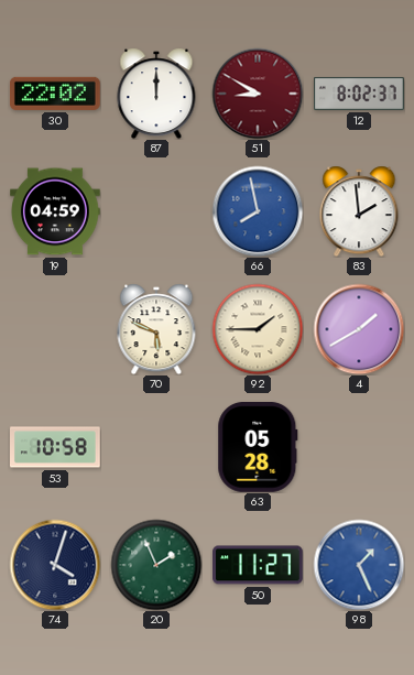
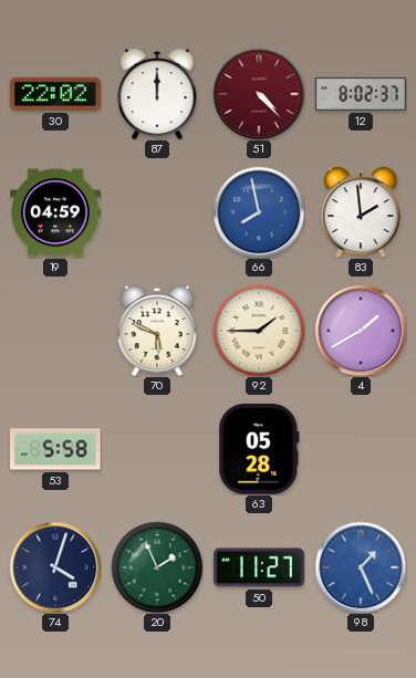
51: 8:50 -> 4:23 (259, 94)
53: 10:58 -> 5:58 (56, 449)
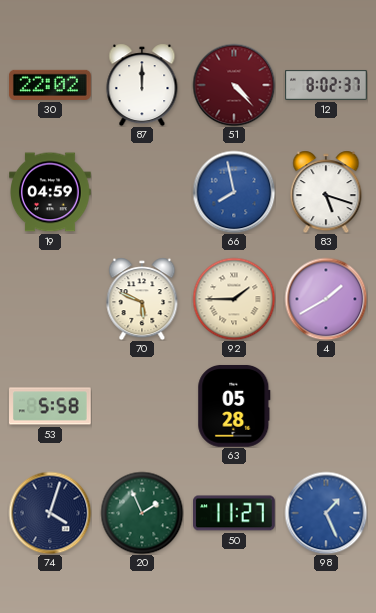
83: 1:59 -> 5:18 (326, 192)
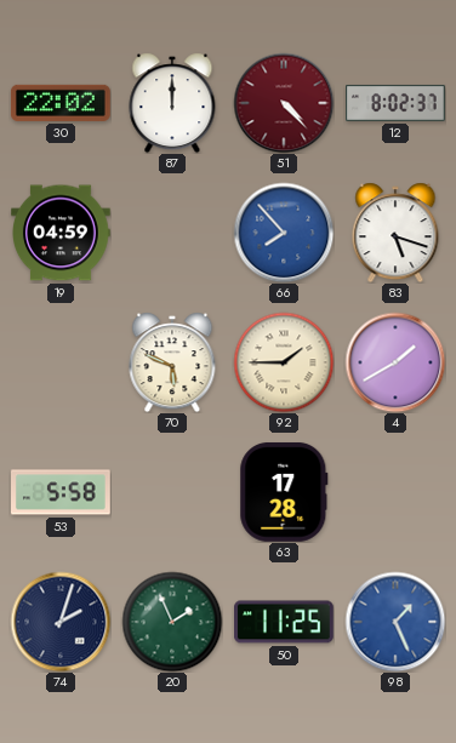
66: 7:58 -> 7:53 (284, 233)
63: 05:28 -> 17:28 (284, 492)
74: 4:03 -> 2:03 (61, 622)
50: 11:27 -> 11:25 (285, 622)
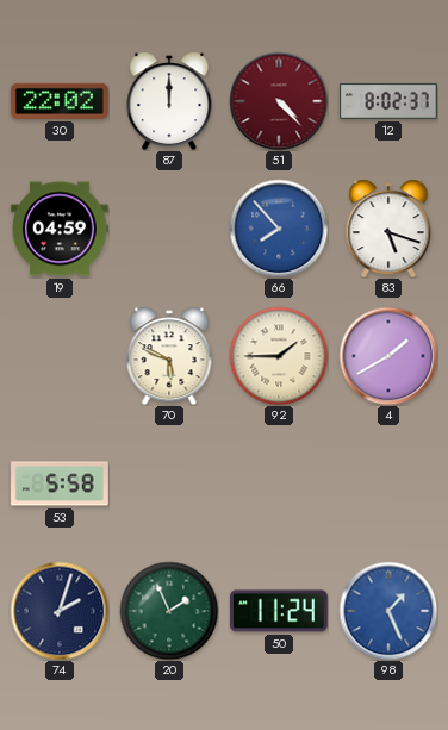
63: 17:28 -> none (284, 492)
50: 11:25 -> 11:24 (280, 611)
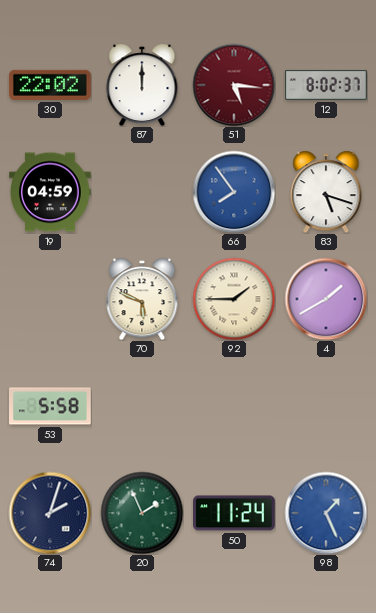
51: 4:23 -> 5:16 (234, 85)
66: 7:53 -> 7:54 (234, 192)
